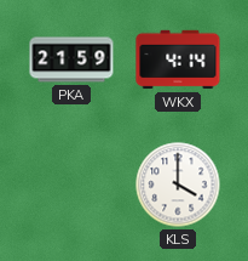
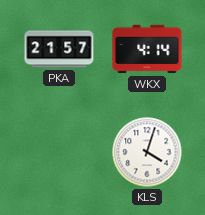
PKA: 21:59 -> 21:57 (59, 49)
KLS: 4:00 -> 4:03 (147, 152)
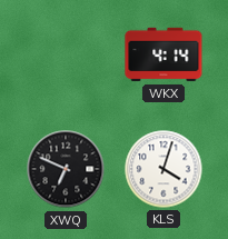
PKA: 21:57 -> none (59, 49)
XWQ: none -> 6:49 (66, 169)
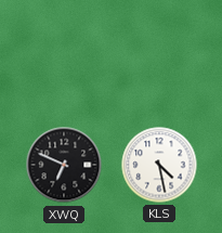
WKX: 4:14 -> none (163, 54)
KLS: 4:03 -> 4:28 (159, 165)
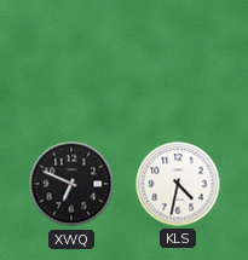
KLS: 4:28 -> 4:32 (178, 184)
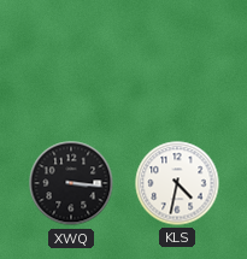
XWQ: 6:49 -> 3:16 (71, 183)
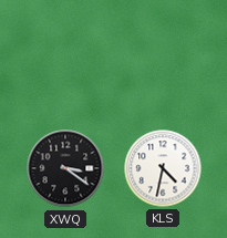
XWQ: 3:16 -> 3:21 (65, 168)
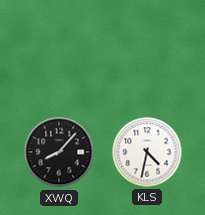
XWQ: 3:21 -> 8:07 (59, 152)
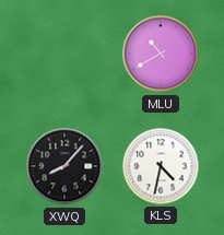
MLU: none -> 10:40 (161, 54)
